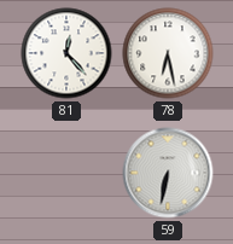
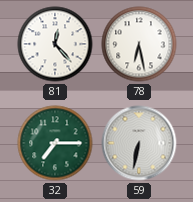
32: none -> 7:15 (55, 143)
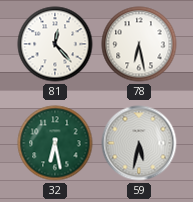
32: 7:15 -> 6:28 (55, 143)
59: 6:32 -> 5:32 (139, 143)
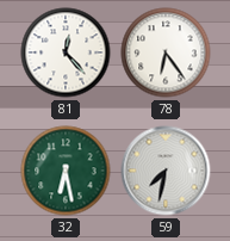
78: 6:28 -> 6:24 (166, 52)
59: 5:32 -> 7:32 (166, 171)
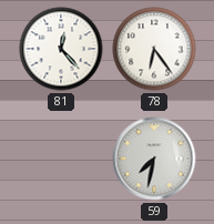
32: 6:28 -> none (66, 171)
